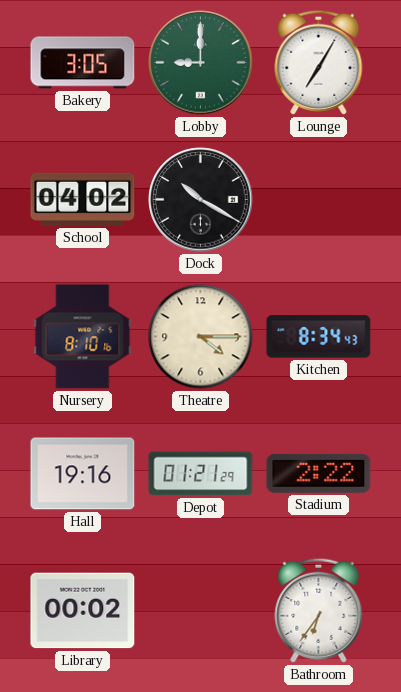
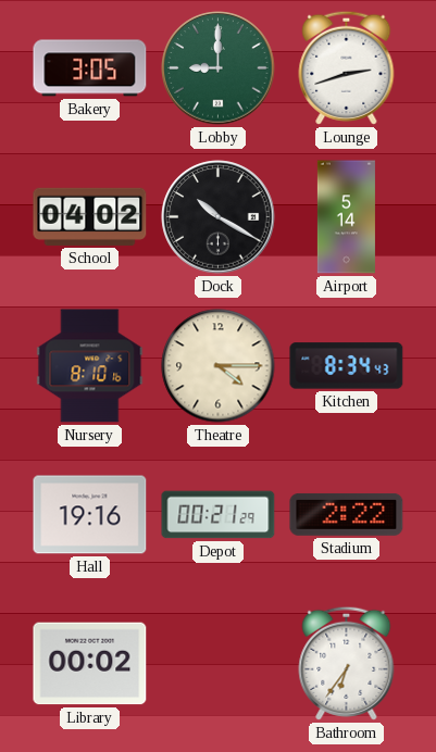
Lounge: 7:05 -> 2:42 (347, 67)
Airport: none -> 5:14 (346, 217)
Depot: 01:21 -> 00:21 (219, 515)
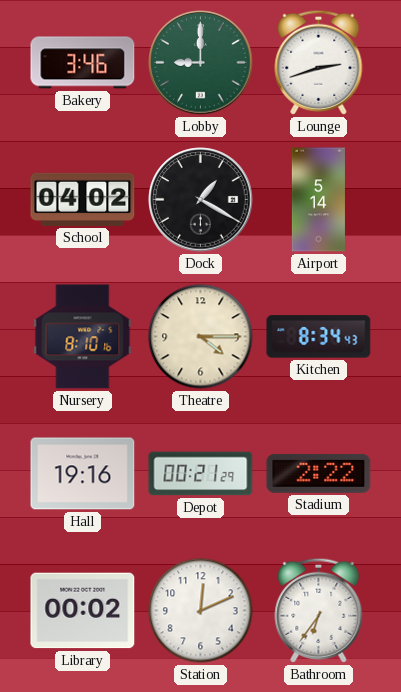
Bakery: 3:05 -> 3:46 (83, 63)
Dock: 10:20 -> 1:20 (201, 200)
Station: none -> 12:11 (201, 611)
